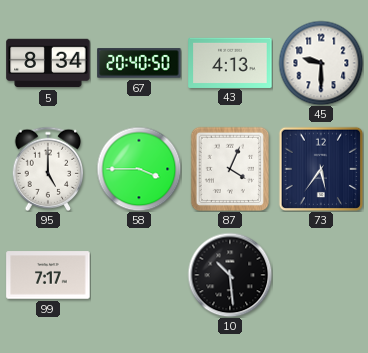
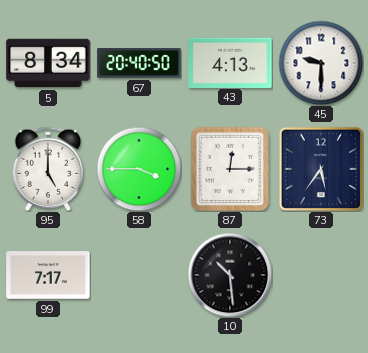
87: 4:04 -> 12:15 (230, 169)
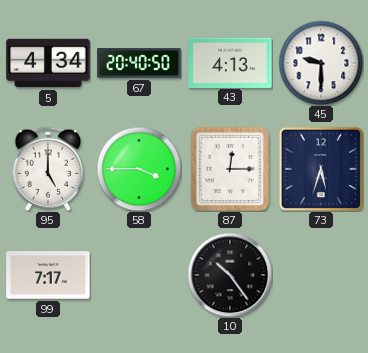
5: 8:34 -> 4:34 (48, 63)
73: 5:36 -> 5:33 (321, 169)
10: 10:29 -> 10:24 (230, 275)
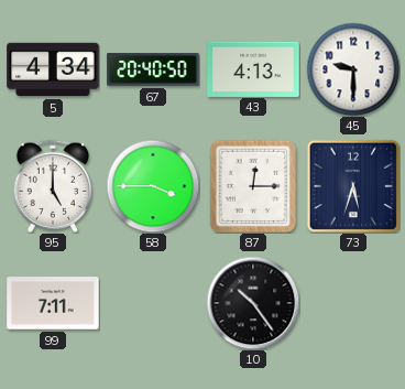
99: 7:17 -> 7:11 (53, 303)
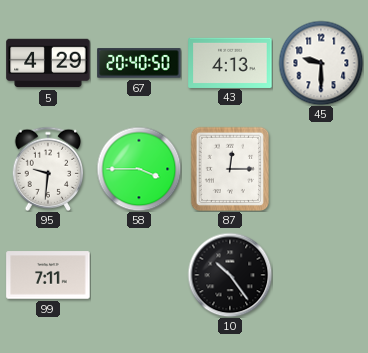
5: 4:34 -> 4:29 (48, 63)
95: 5:00 -> 9:31 (48, 168)
73: 5:33 -> none (353, 186)
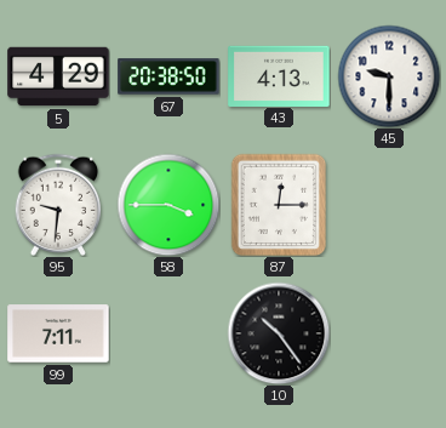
67: 20:40 -> 20:38 (168, 76)
